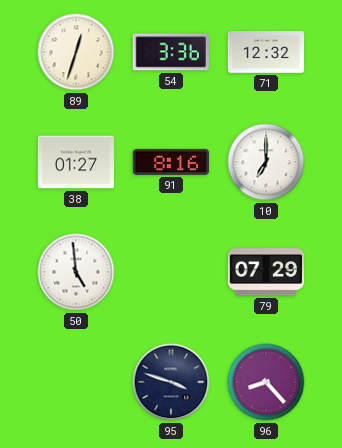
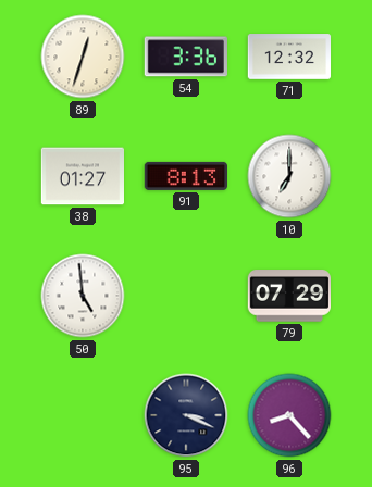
91: 8:16 -> 8:13 (185, 176)
95: 3:48 -> 3:19 (186, 415)
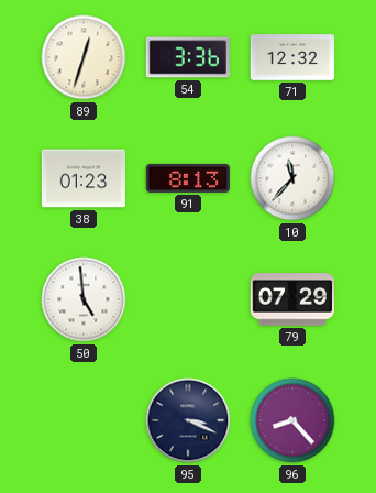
38: 01:27 -> 01:23 (82, 178)
10: 7:00 -> 11:37 (292, 178)
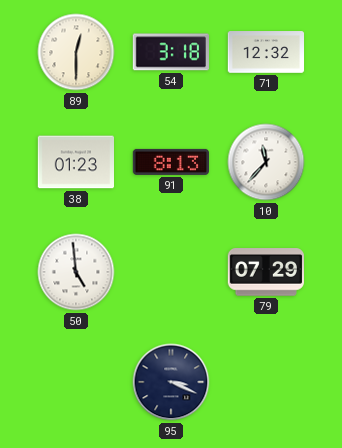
89: 12:33 -> 12:30 (76, 52)
54: 3:36 -> 3:18 (171, 52)
96: 8:23 -> none (292, 420)
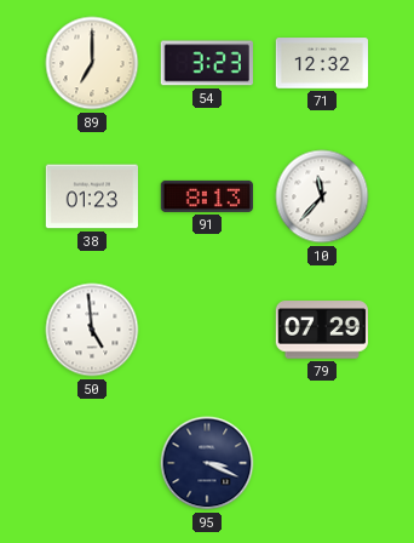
89: 12:30 -> 7:00 (92, 63)
54: 3:18 -> 3:23 (207, 63)
